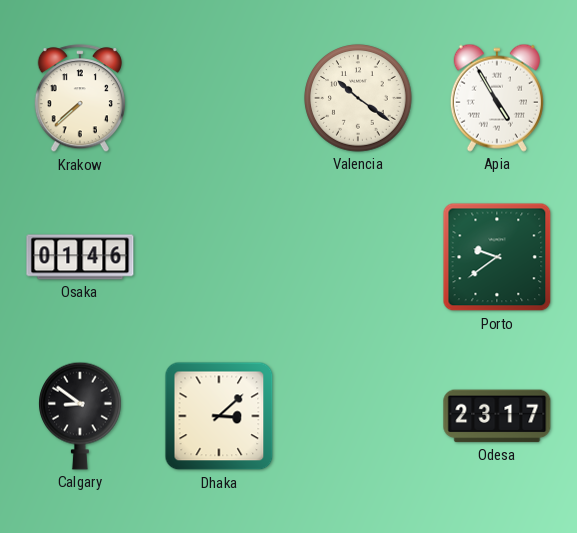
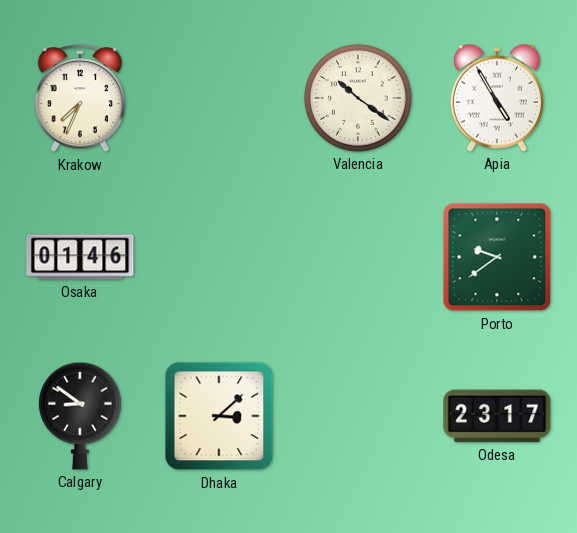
Krakow: 7:38 -> 7:34 (80, 99)
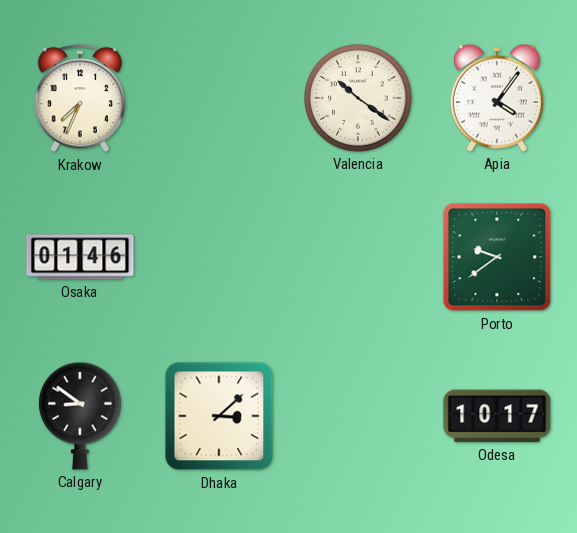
Apia: 4:55 -> 4:06 (497, 98)
Odesa: 23:17 -> 10:17 (497, 416)
